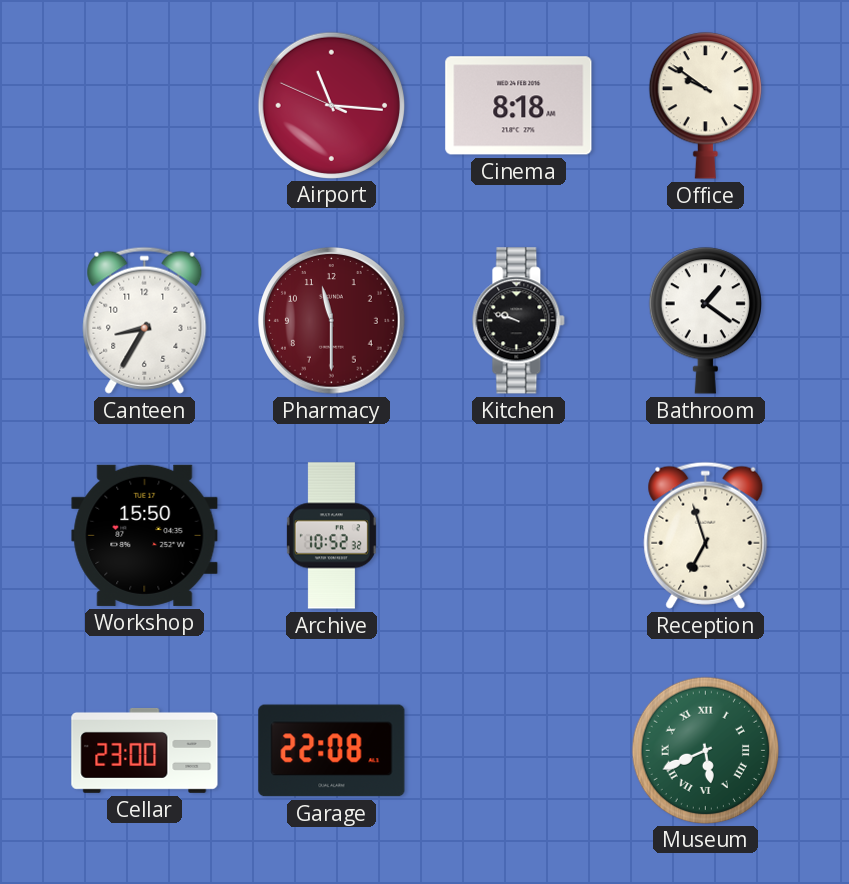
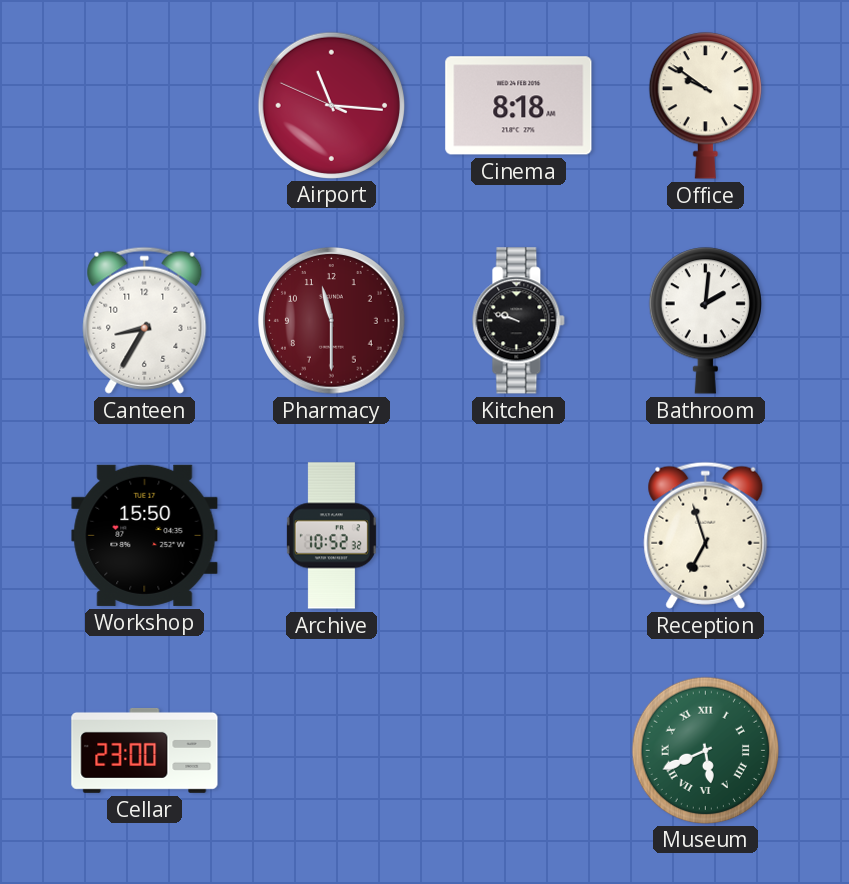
Bathroom: 1:21 -> 2:01 (705, 321)
Garage: 22:08 -> none (332, 751)
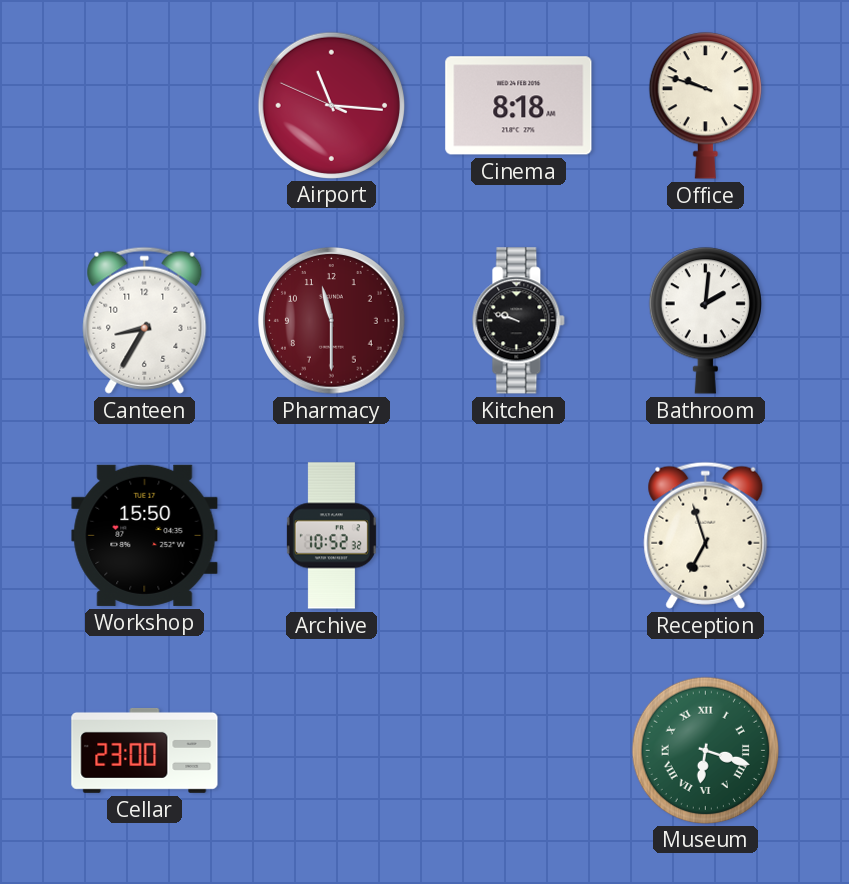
Office: 9:51 -> 9:48 (705, 106)
Museum: 5:41 -> 6:18 (705, 750)
